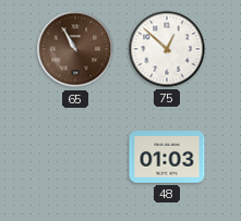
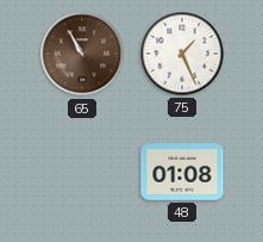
75: 12:52 -> 1:26 (182, 54)
48: 01:03 -> 01:08 (182, 172)
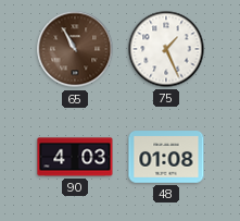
90: none -> 4:03 (75, 157)
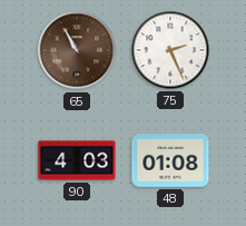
75: 1:26 -> 2:26 (170, 50)
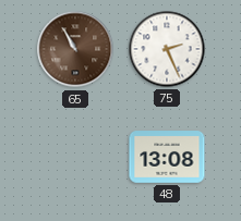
90: 4:03 -> none (77, 160)
48: 01:08 -> 13:08 (167, 157)
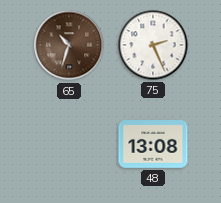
65: 10:55 -> 10:33 (69, 45)
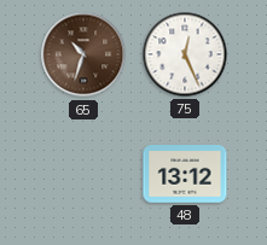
75: 2:26 -> 12:26 (185, 54)
48: 13:08 -> 13:12 (185, 174)
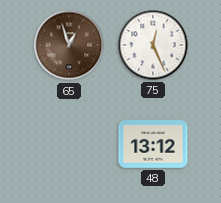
65: 10:33 -> 12:57 (69, 45)
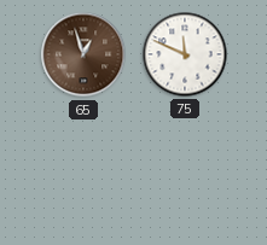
75: 12:26 -> 11:49 (185, 54)
48: 13:12 -> none (153, 144)
